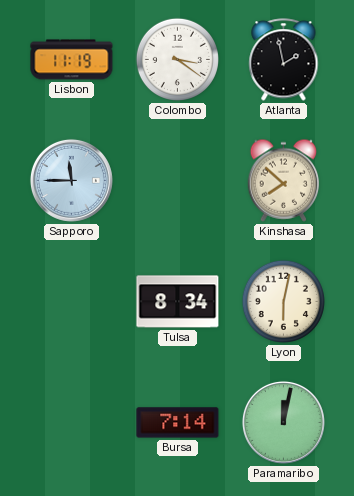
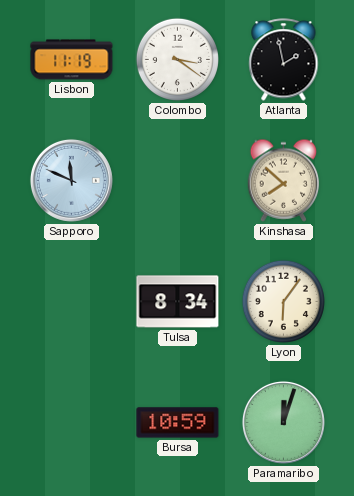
Sapporo: 11:45 -> 11:49 (71, 180)
Lyon: 6:02 -> 6:06 (283, 301)
Bursa: 7:14 -> 10:59 (178, 423)
Paramaribo: 12:02 -> 12:03 (283, 422)
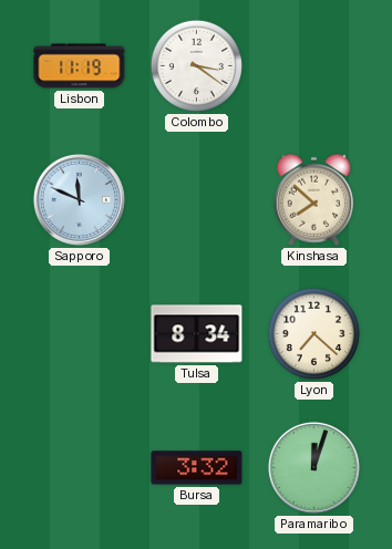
Atlanta: 1:58 -> none (284, 60)
Lyon: 6:06 -> 7:22 (313, 333)
Bursa: 10:59 -> 3:32 (197, 468)
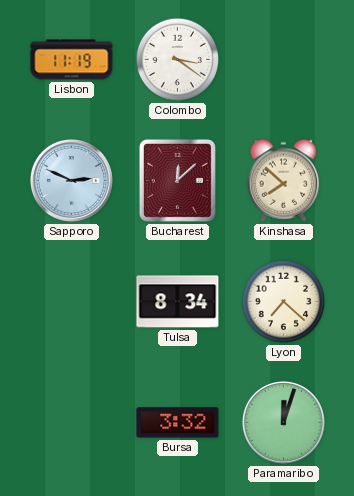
Sapporo: 11:49 -> 2:49 (71, 180)
Bucharest: none -> 12:08 (177, 180)
